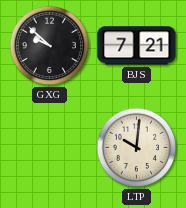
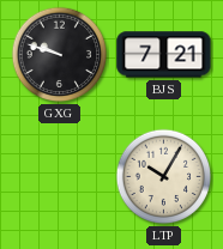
GXG: 9:52 -> 9:48 (60, 55)
LTP: 10:01 -> 10:05 (164, 177)
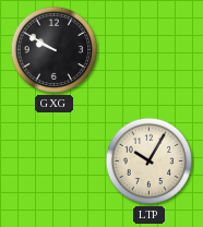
GXG: 9:48 -> 9:50 (55, 50)
BJS: 7:21 -> none (164, 55)
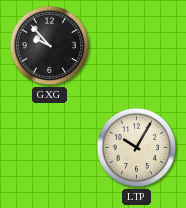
GXG: 9:50 -> 9:53 (50, 46)
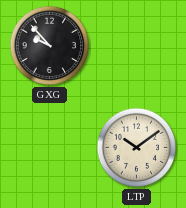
LTP: 10:05 -> 10:09 (137, 148)
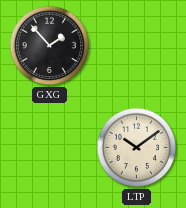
GXG: 9:53 -> 1:53 (50, 46)
